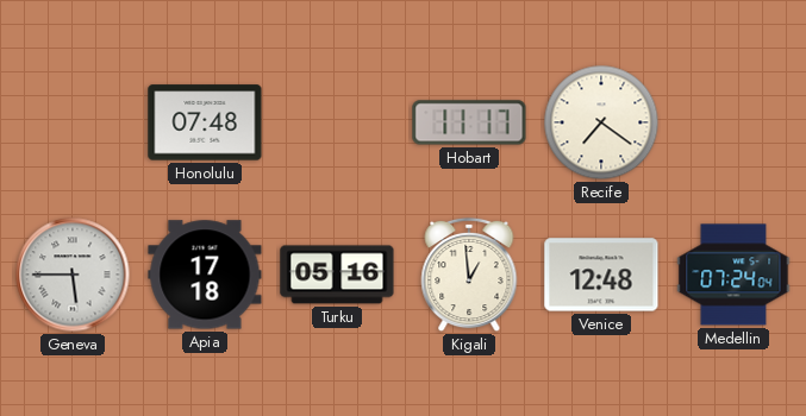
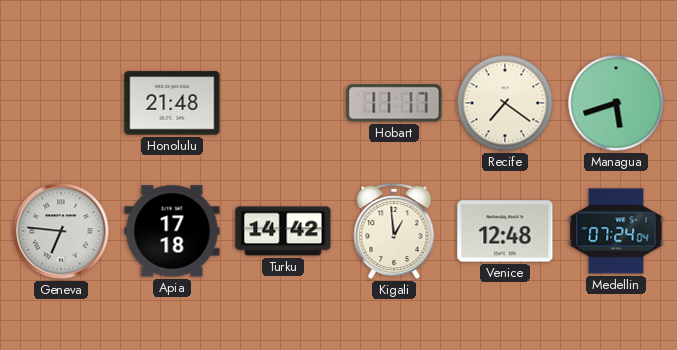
Honolulu: 07:48 -> 21:48 (172, 103)
Managua: none -> 5:42 (616, 103)
Geneva: 5:45 -> 6:46 (61, 231)
Turku: 05:16 -> 14:42 (283, 231)
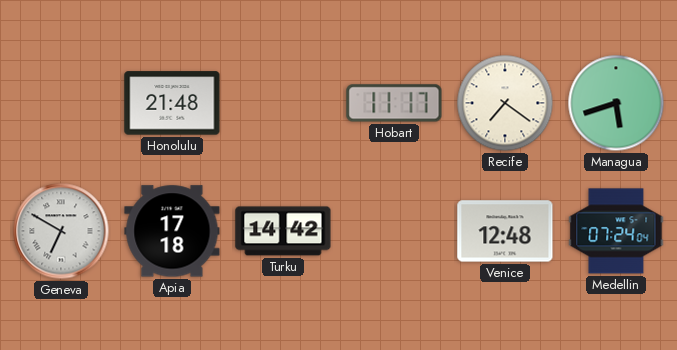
Geneva: 6:46 -> 6:50 (61, 231)
Kigali: 12:59 -> none (394, 231)
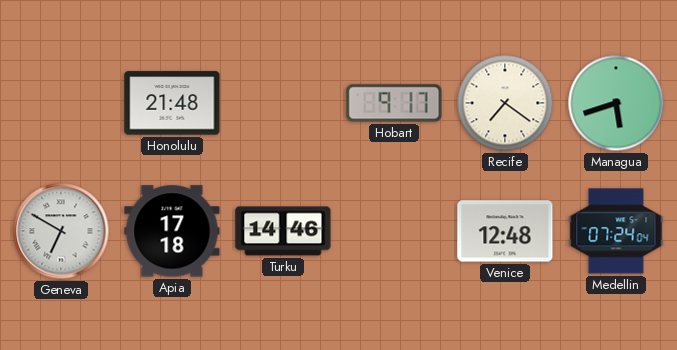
Hobart: 11:17 -> 9:17 (394, 103)
Turku: 14:42 -> 14:46 (283, 231)
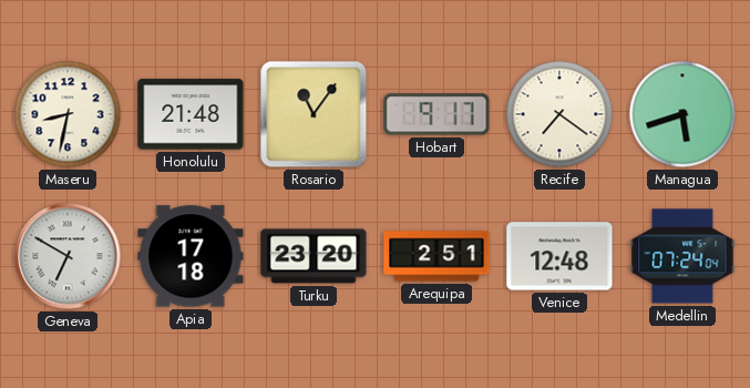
Maseru: none -> 8:32 (68, 114)
Rosario: none -> 11:06 (314, 114)
Turku: 14:46 -> 23:20 (314, 256)
Arequipa: none -> 2:51 (436, 256)
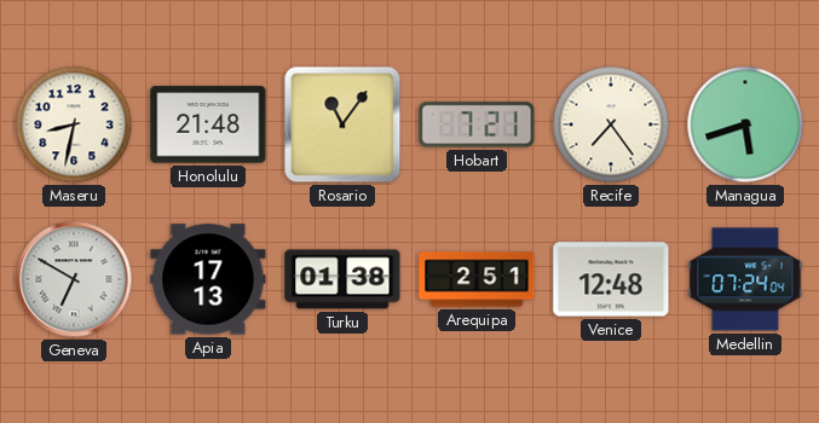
Hobart: 9:17 -> 7:21 (477, 124)
Recife: 7:21 -> 7:24 (611, 124)
Apia: 17:18 -> 17:13 (208, 279)
Turku: 23:20 -> 01:38 (342, 279)
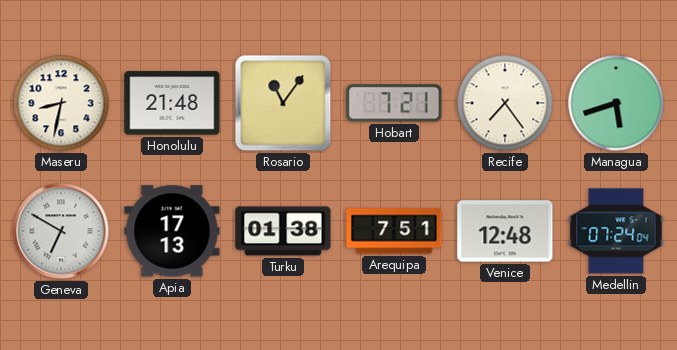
Arequipa: 2:51 -> 7:51 (394, 231)
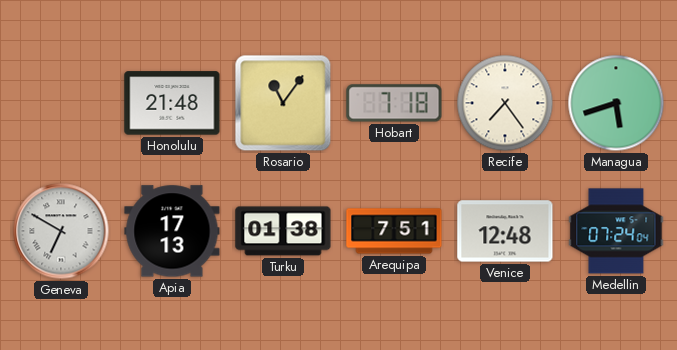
Maseru: 8:32 -> none (61, 103)
Hobart: 7:21 -> 7:18 (394, 103)
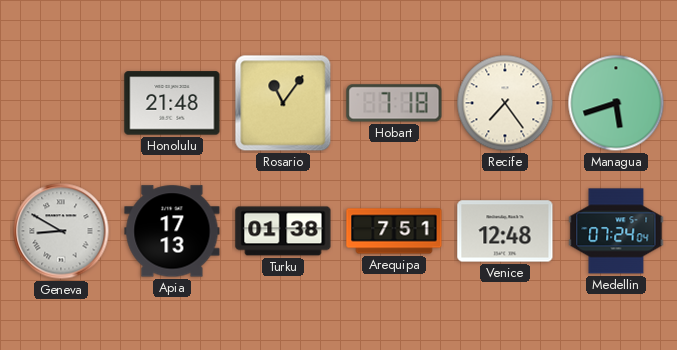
Geneva: 6:50 -> 8:50 (61, 231)
